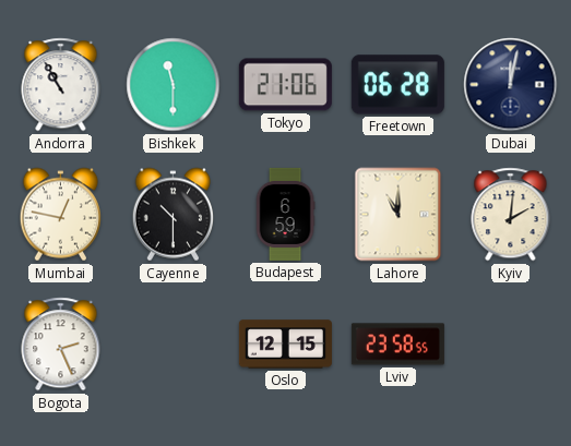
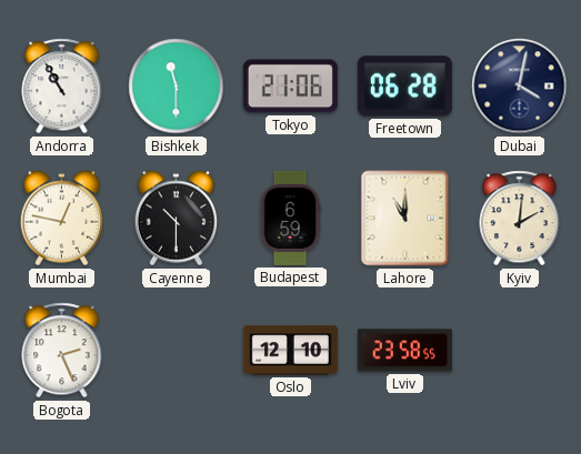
Dubai: 12:02 -> 4:02 (520, 87)
Oslo: 12:15 -> 12:10 (290, 351)
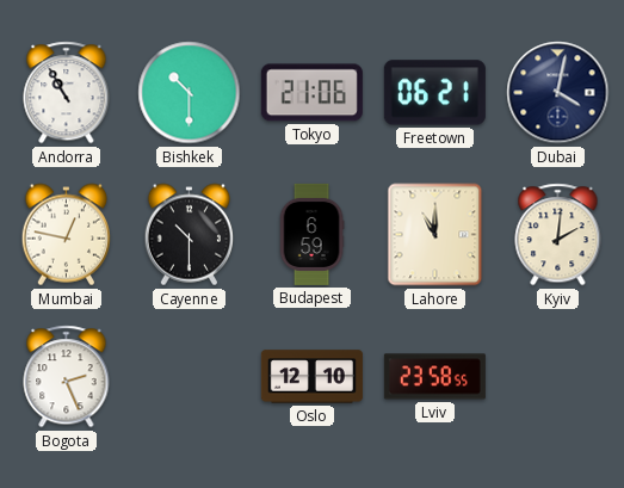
Bishkek: 11:30 -> 10:30 (190, 93)
Freetown: 06:28 -> 06:21 (434, 93)
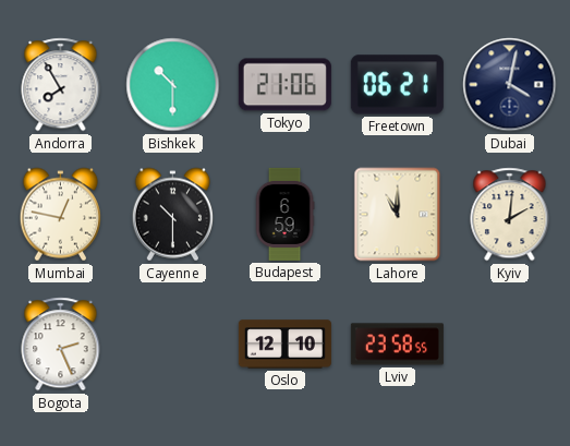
Andorra: 10:55 -> 7:55 (61, 85)
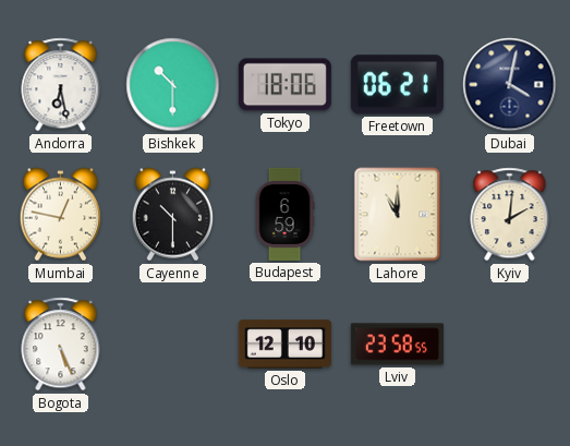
Andorra: 7:55 -> 6:28 (61, 85)
Tokyo: 21:06 -> 18:06 (284, 85)
Bogota: 2:26 -> 5:26 (61, 345)
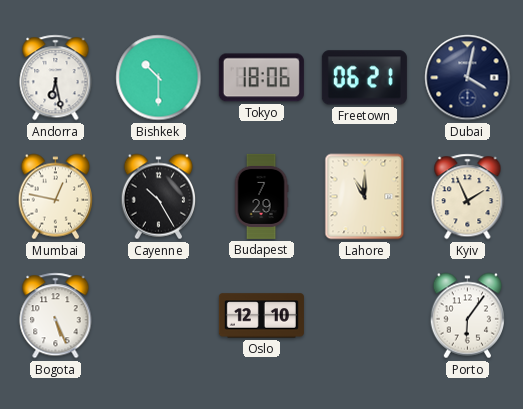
Cayenne: 10:30 -> 10:25 (159, 197)
Budapest: 6:59 -> 7:29 (261, 196)
Kyiv: 2:01 -> 1:56 (468, 197)
Lviv: 23:58 -> none (397, 345)
Porto: none -> 6:06 (468, 316)
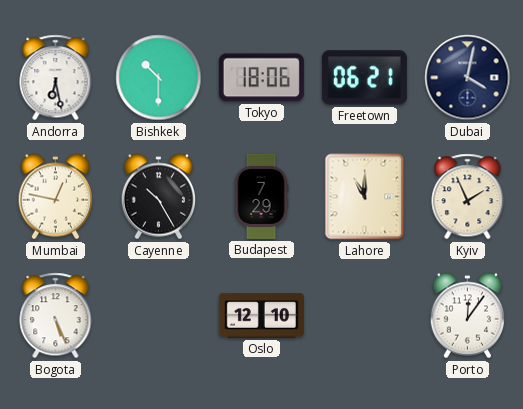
Porto: 6:06 -> 12:06 (468, 316)
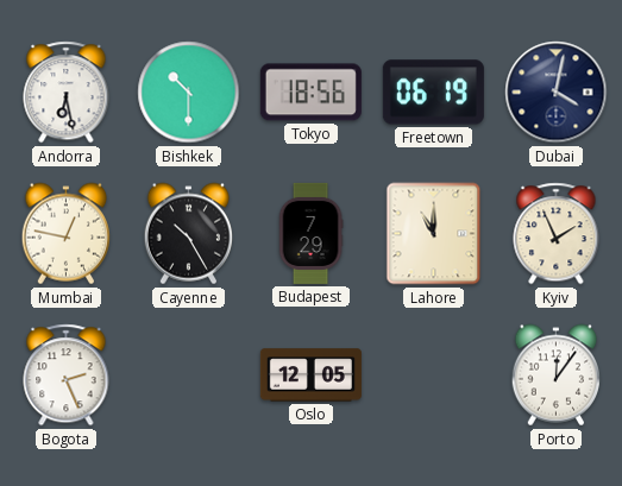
Tokyo: 18:06 -> 18:56 (310, 93)
Freetown: 06:21 -> 06:19 (433, 93)
Bogota: 5:26 -> 2:26 (67, 375)
Oslo: 12:10 -> 12:05 (310, 375)
